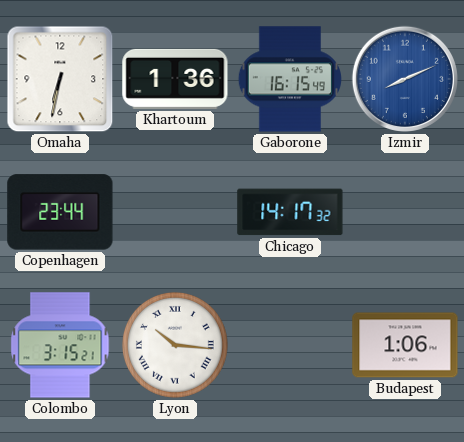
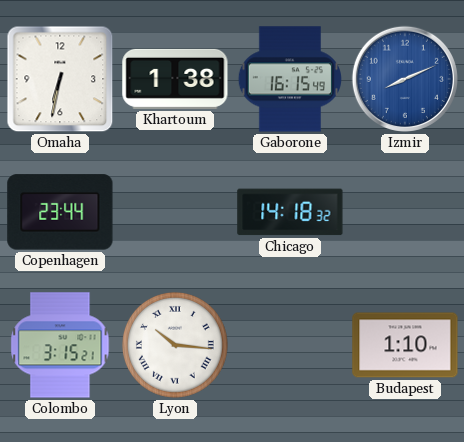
Khartoum: 1:36 -> 1:38 (175, 79)
Chicago: 14:17 -> 14:18 (290, 212)
Budapest: 1:06 -> 1:10 (405, 345)
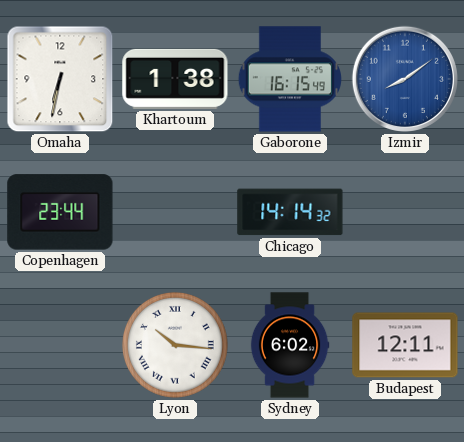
Izmir: 8:11 -> 8:09 (405, 79)
Chicago: 14:18 -> 14:14 (290, 212)
Colombo: 3:15 -> none (60, 345)
Sydney: none -> 6:02 (290, 345)
Budapest: 1:10 -> 12:11 (405, 345)
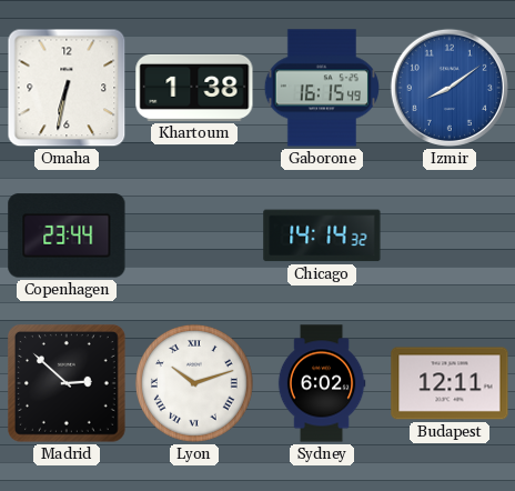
Madrid: none -> 2:52 (68, 384)
Lyon: 10:16 -> 10:12 (194, 383)
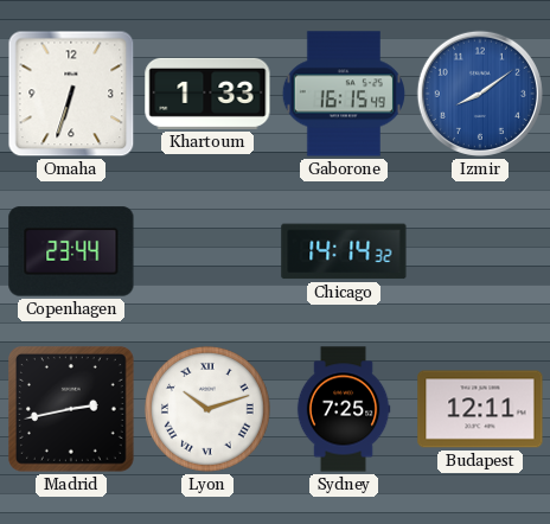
Omaha: 6:32 -> 6:33 (71, 94)
Khartoum: 1:38 -> 1:33 (207, 94)
Madrid: 2:52 -> 2:43 (72, 410)
Sydney: 6:02 -> 7:25 (344, 409)
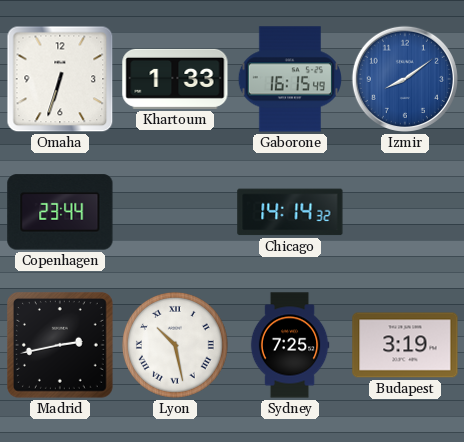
Lyon: 10:12 -> 10:28 (175, 345)
Budapest: 12:11 -> 3:19 (405, 345)
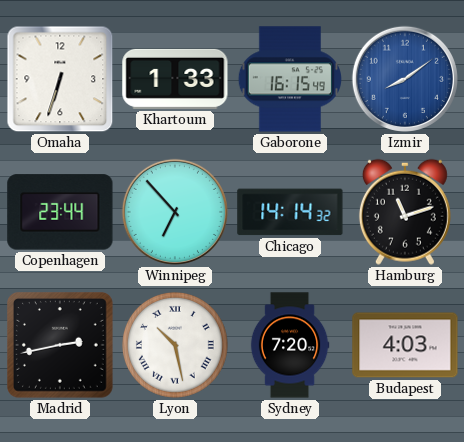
Winnipeg: none -> 6:53 (175, 212)
Hamburg: none -> 11:12 (405, 212)
Sydney: 7:25 -> 7:20 (290, 345)
Budapest: 3:19 -> 4:03 (405, 345)
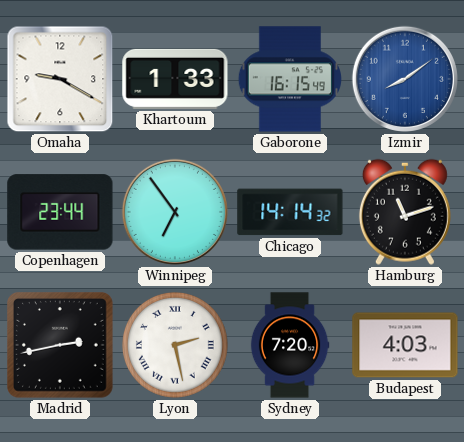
Omaha: 6:33 -> 9:20 (60, 79)
Winnipeg: 6:53 -> 6:54 (175, 212)
Lyon: 10:28 -> 2:28 (175, 345)
